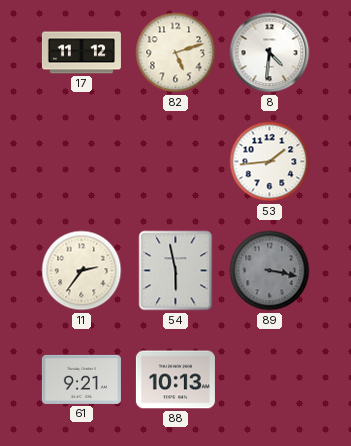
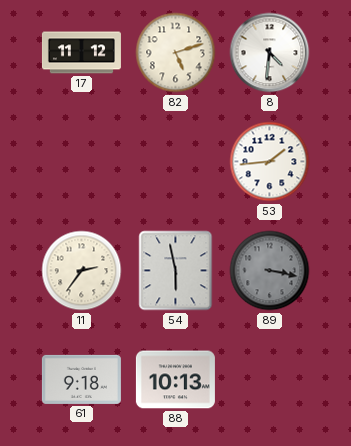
61: 9:21 -> 9:18 (81, 379)
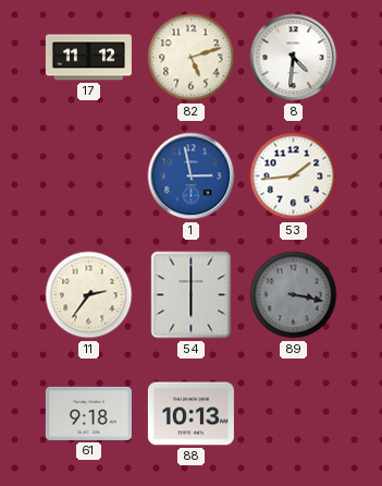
1: none -> 2:58 (192, 177)
54: 5:58 -> 6:00 (192, 295)
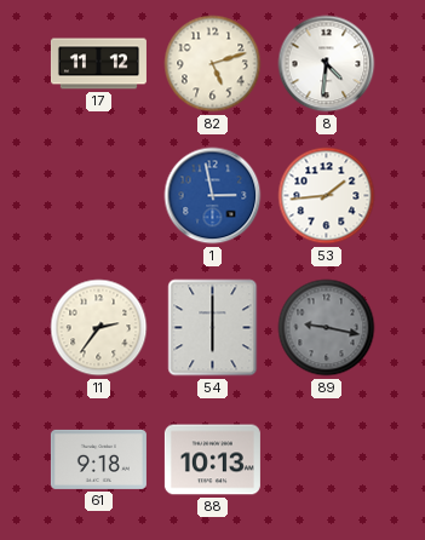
89: 3:17 -> 9:17 (327, 328)
